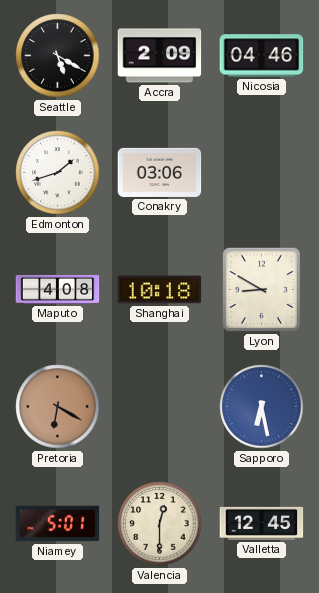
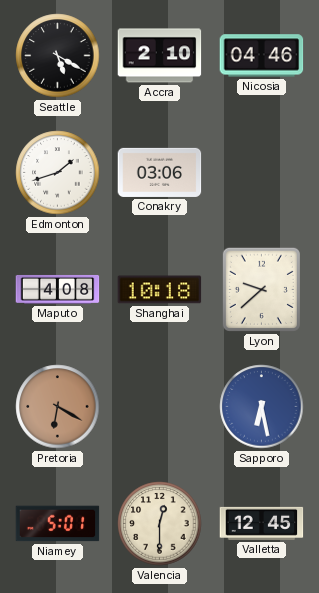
Accra: 2:09 -> 2:10 (160, 56)
Lyon: 8:50 -> 9:38 (261, 289)
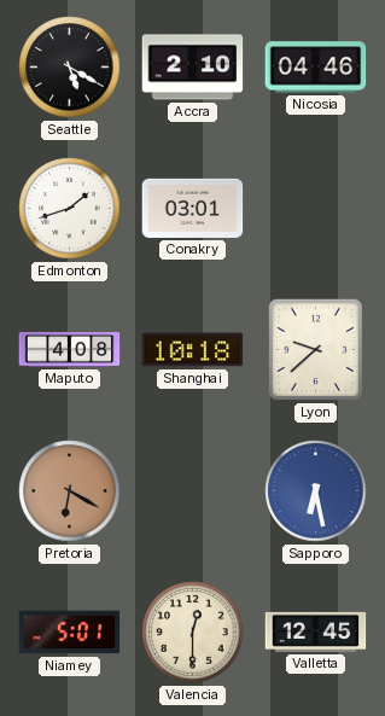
Conakry: 03:06 -> 03:01 (193, 208)
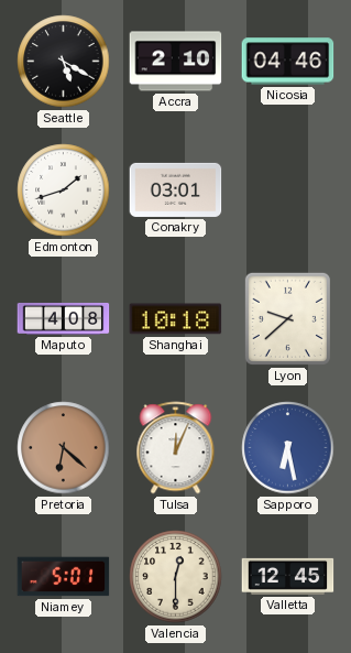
Pretoria: 6:20 -> 6:22 (64, 448)
Tulsa: none -> 12:04 (176, 448)
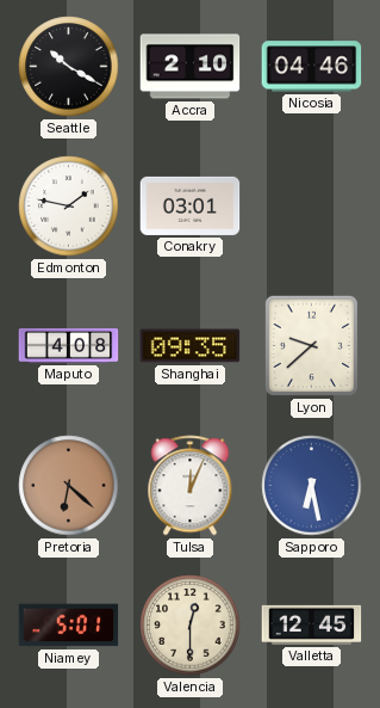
Seattle: 5:20 -> 10:20 (69, 67)
Edmonton: 1:42 -> 1:47 (69, 207)
Shanghai: 10:18 -> 09:35 (191, 346)
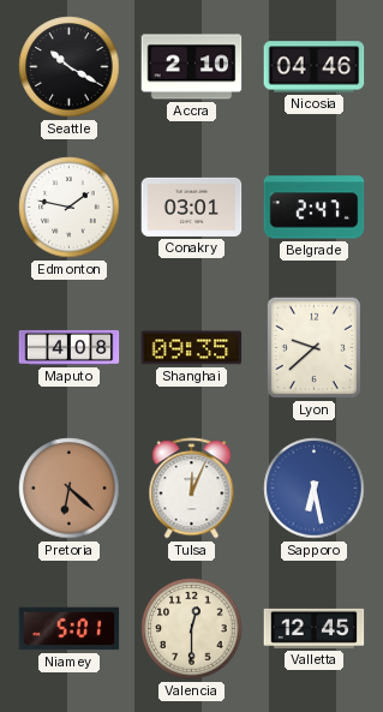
Belgrade: none -> 2:47 (315, 208)
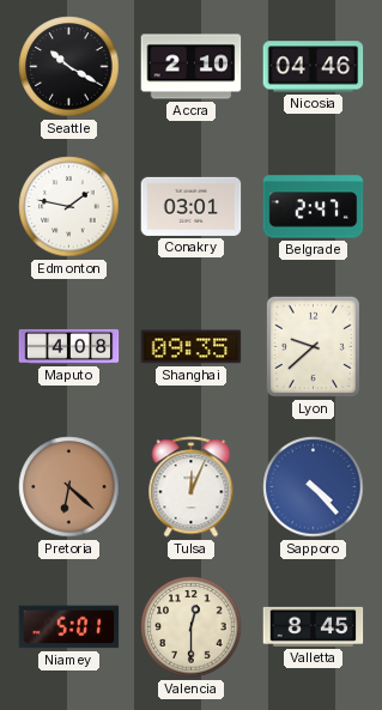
Sapporo: 6:28 -> 4:23 (314, 487)
Valletta: 12:45 -> 8:45 (314, 626)
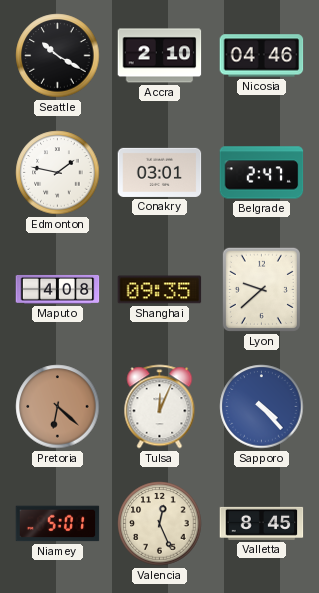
Valencia: 12:30 -> 12:26 (160, 524)
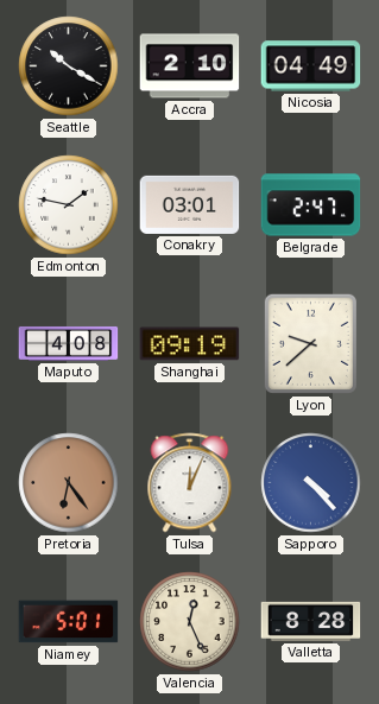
Nicosia: 04:46 -> 04:49 (311, 66)
Shanghai: 09:35 -> 09:19 (190, 344)
Pretoria: 6:22 -> 6:24 (69, 483)
Valletta: 8:45 -> 8:28 (311, 621)
